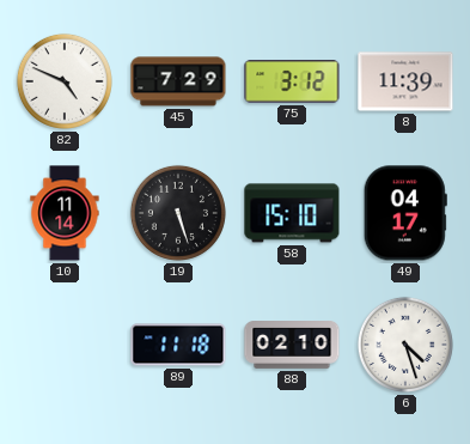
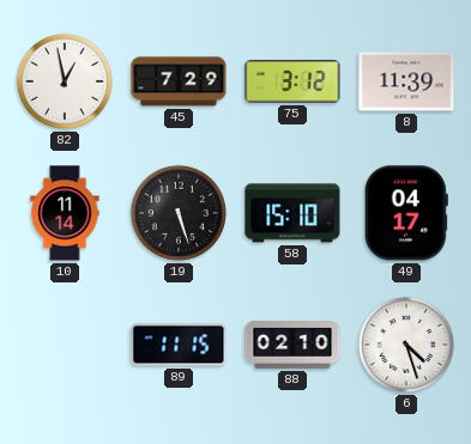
82: 4:49 -> 12:58 (65, 81)
89: 11:18 -> 11:15 (179, 345)
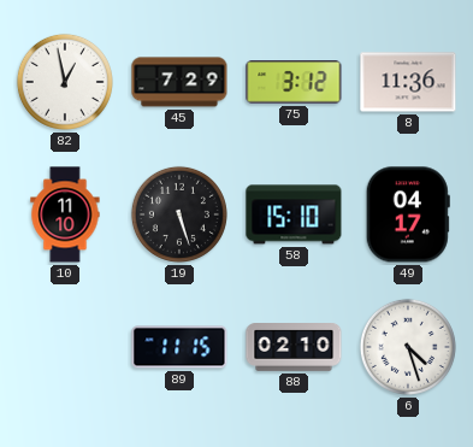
8: 11:39 -> 11:36 (408, 82)
10: 11:14 -> 11:10 (65, 214)
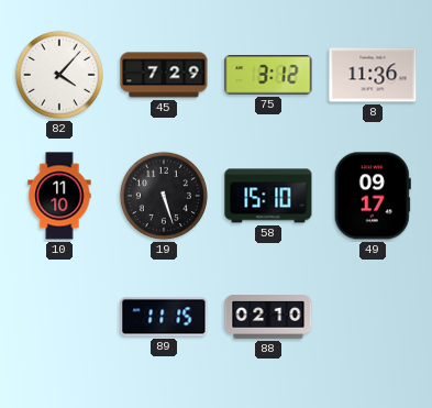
82: 12:58 -> 4:07 (59, 75)
49: 04:17 -> 09:17 (373, 196)
6: 4:27 -> none (408, 347)
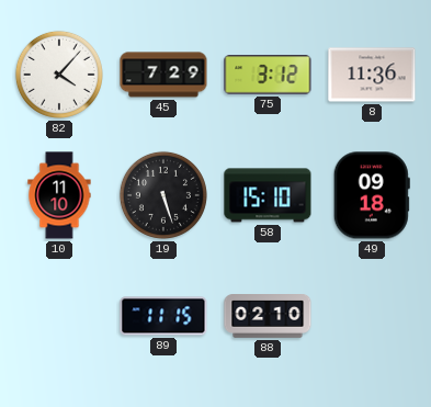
49: 09:17 -> 09:18 (372, 195)
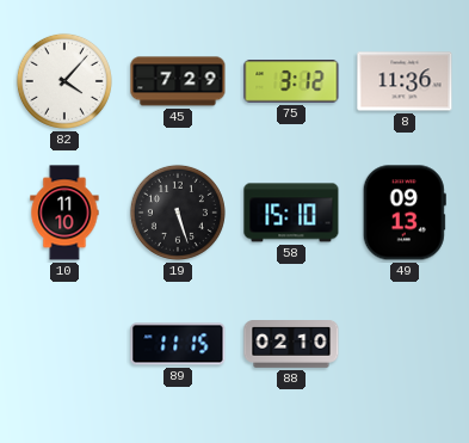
49: 09:18 -> 09:13 (405, 213)
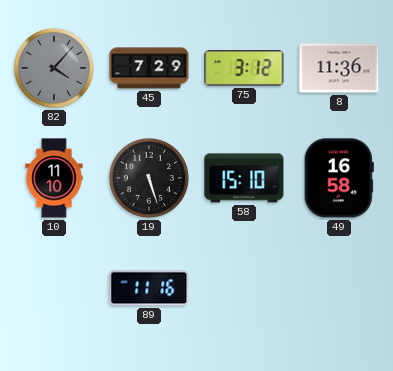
82 dial: white -> grey (54, 68)
49: 09:13 -> 16:58 (339, 178)
89: 11:15 -> 11:16 (149, 288)
88: 02:10 -> none (291, 345)
